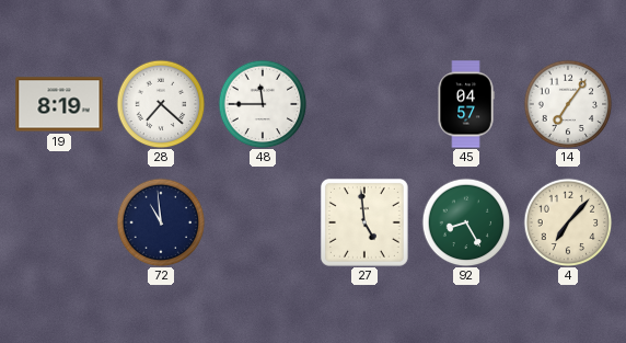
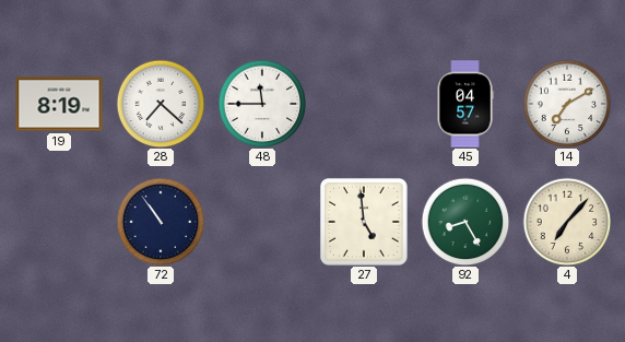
14: 7:06 -> 7:10 (567, 104)
72: 10:59 -> 10:54 (161, 222)
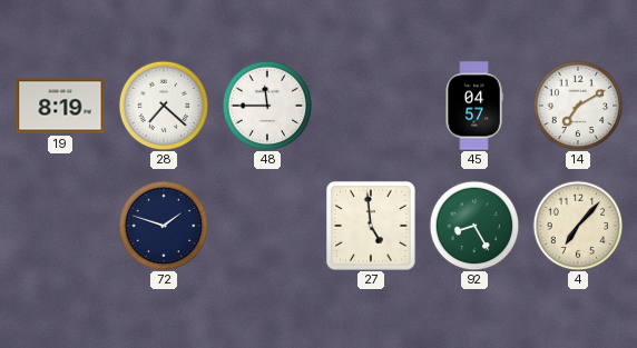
72: 10:54 -> 1:48 (164, 226)
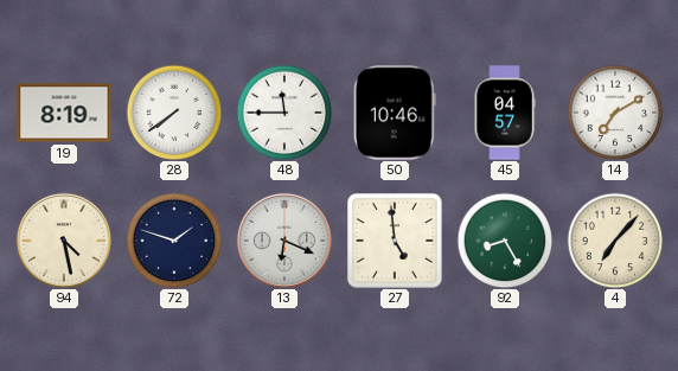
28: 7:22 -> 7:39 (174, 113)
50: none -> 10:46 (395, 113)
94: none -> 4:28 (64, 241)
13: none -> 6:19 (284, 241)
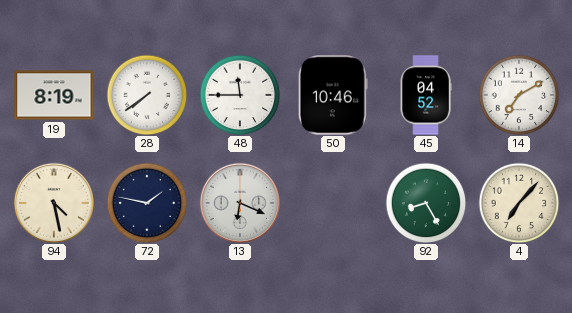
45: 04:57 -> 04:52 (426, 95)
72: 1:48 -> 1:47 (147, 203)
27: 4:59 -> none (395, 241)
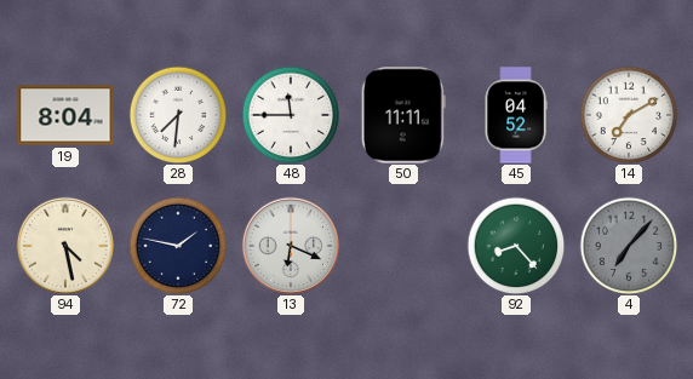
19: 8:19 -> 8:04 (65, 115)
28: 7:39 -> 7:31 (178, 115)
50: 10:46 -> 11:11 (403, 115)
92: 8:25 -> 8:23 (516, 246)
4 dial: cream -> grey (629, 246)
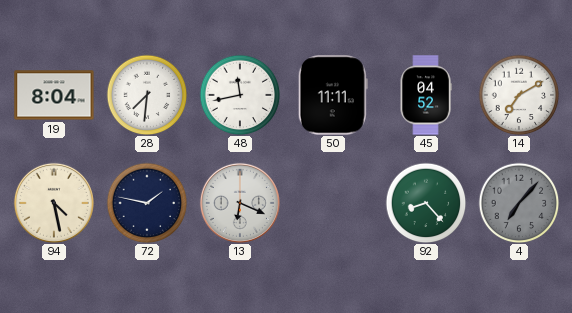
48: 11:45 -> 11:43 (240, 95)
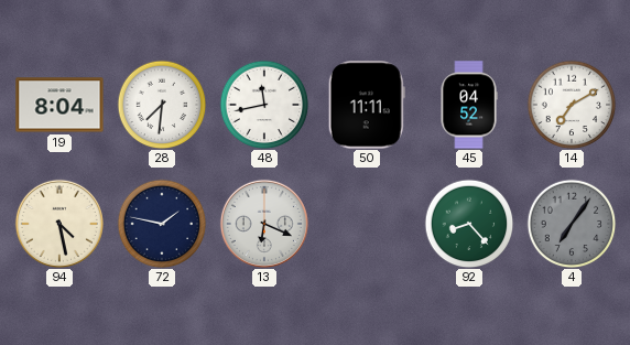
4: 7:07 -> 7:06 (572, 224)
